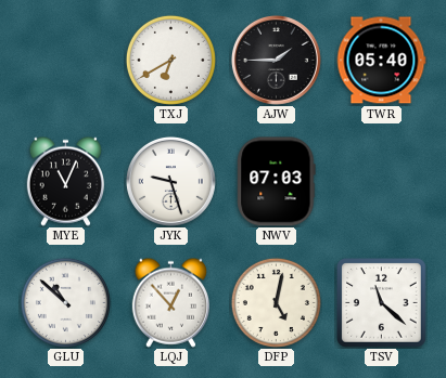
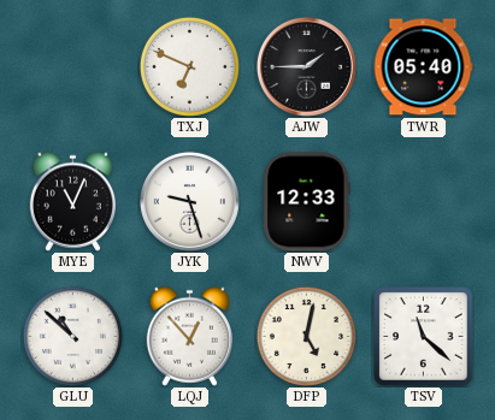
TXJ: 6:40 -> 6:49 (189, 66)
NWV: 07:03 -> 12:33 (307, 202)
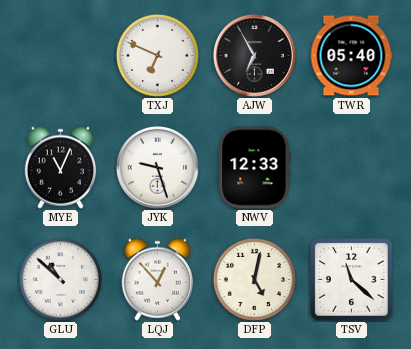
AJW: 1:45 -> 6:55 (254, 55)
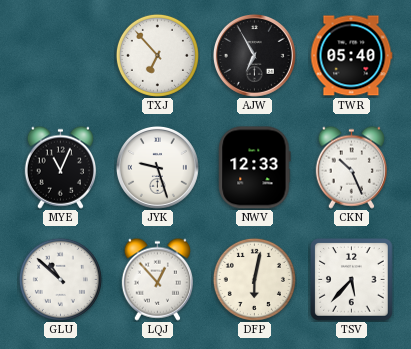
TXJ: 6:49 -> 6:53 (157, 55)
CKN: none -> 10:26 (351, 167)
DFP: 5:02 -> 6:02 (254, 279)
TSV: 11:22 -> 5:37 (352, 280)
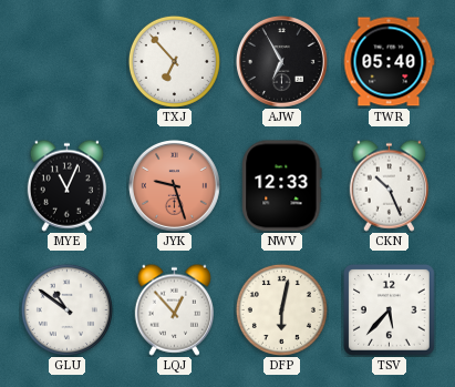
JYK dial: white -> salmon (174, 185)
GLU: 10:52 -> 10:51 (66, 309)
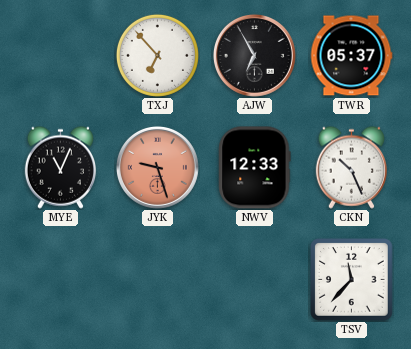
TWR: 05:40 -> 05:37 (351, 56)
GLU: 10:51 -> none (66, 309)
LQJ: 12:53 -> none (174, 309)
DFP: 6:02 -> none (281, 309)
TSV: 5:37 -> 11:37 (352, 280)
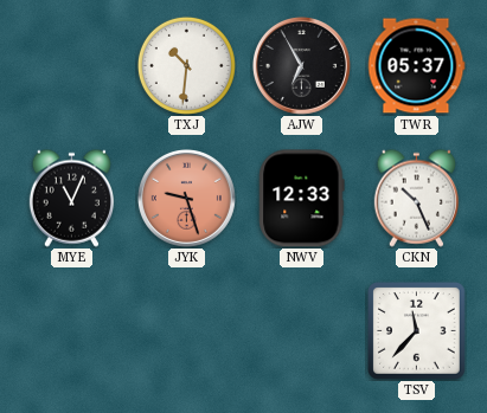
TXJ: 6:53 -> 10:31 (186, 65)
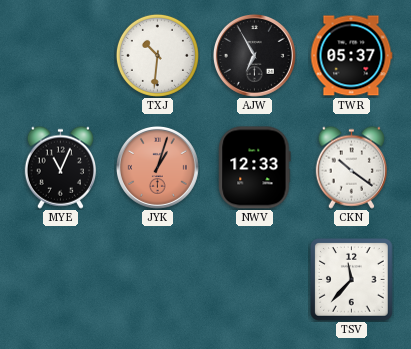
JYK: 9:27 -> 1:03 (157, 167)
CKN: 10:26 -> 10:21 (351, 167)
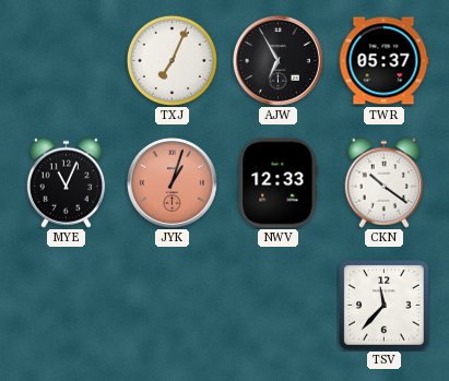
TXJ: 10:31 -> 7:04 (172, 60)
